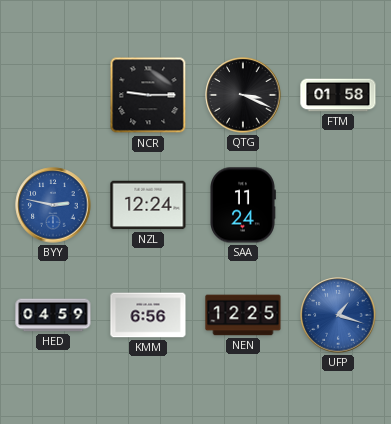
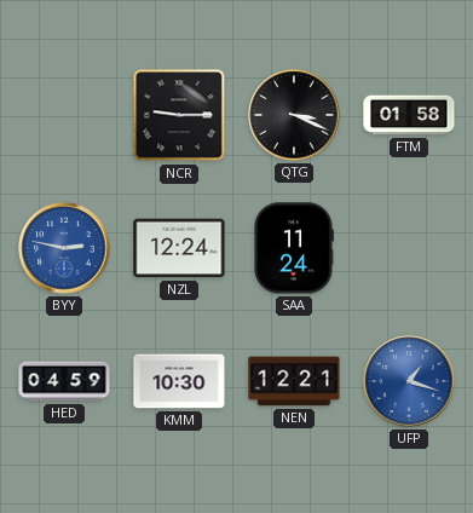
KMM: 6:56 -> 10:30 (179, 381)
NEN: 12:25 -> 12:21 (294, 381)
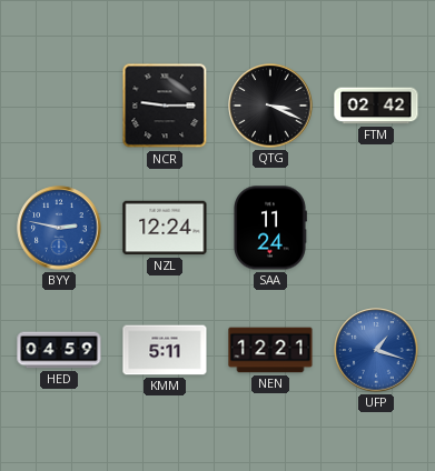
FTM: 01:58 -> 02:42 (376, 106)
KMM: 10:30 -> 5:11 (165, 350)
